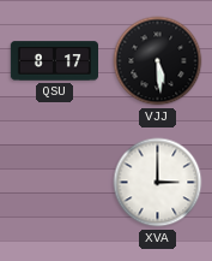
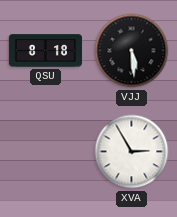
QSU: 8:17 -> 8:18 (45, 51)
XVA: 3:00 -> 2:55 (132, 152)
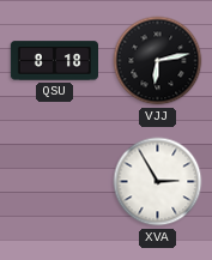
VJJ: 5:29 -> 6:13 (158, 61)
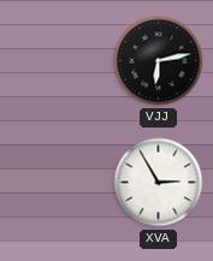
QSU: 8:18 -> none (54, 61)
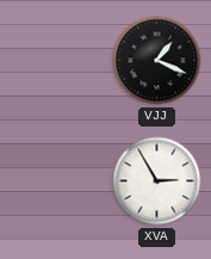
VJJ: 6:13 -> 1:19 (157, 61)
